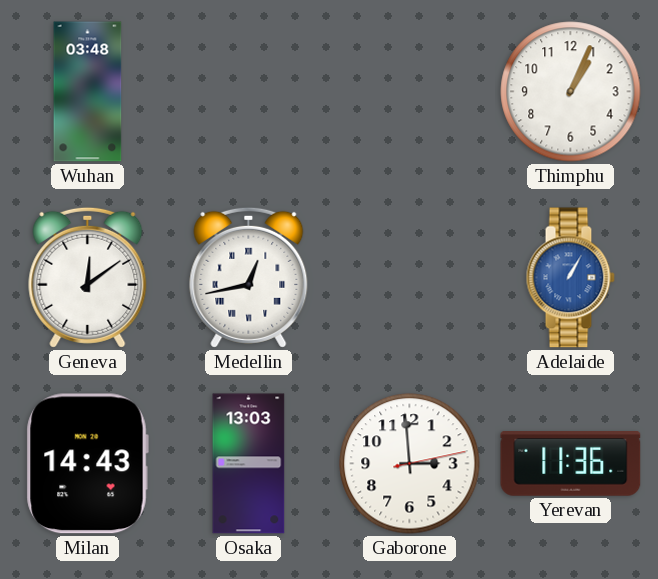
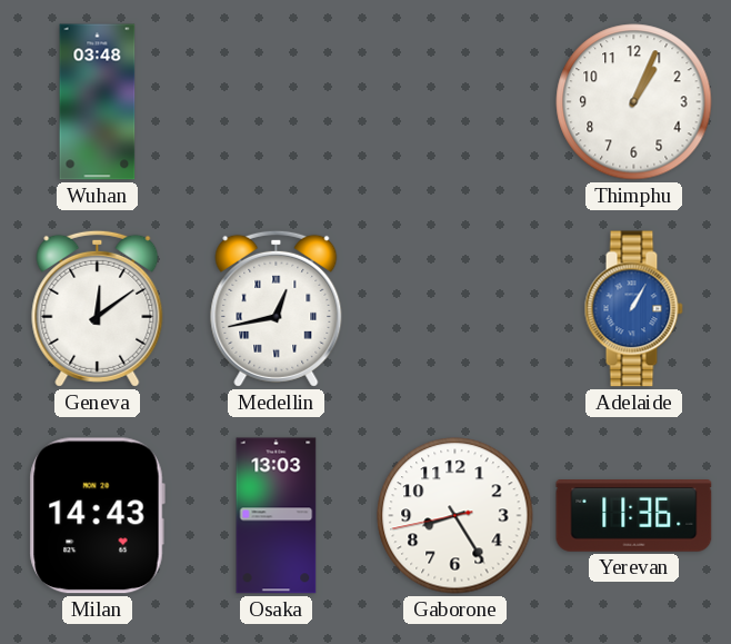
Gaborone: 2:59 -> 8:24 (455, 516)
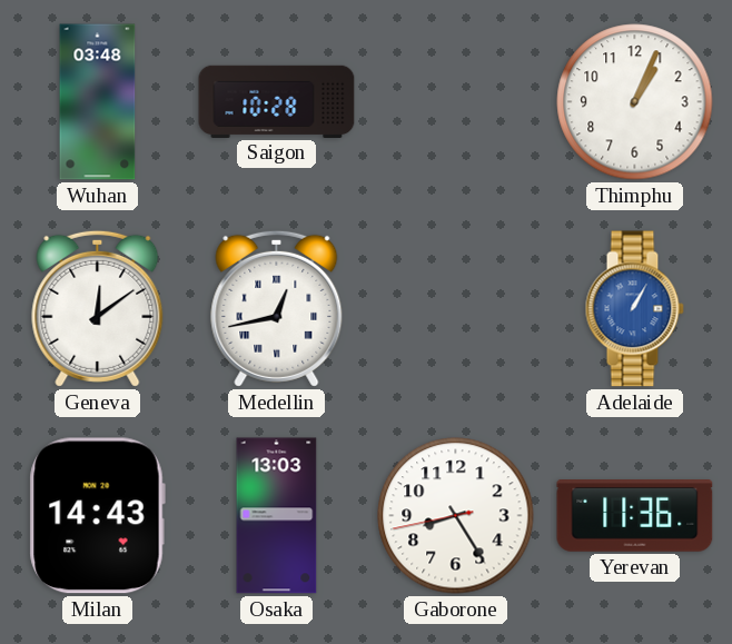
Saigon: none -> 10:28 (277, 101)
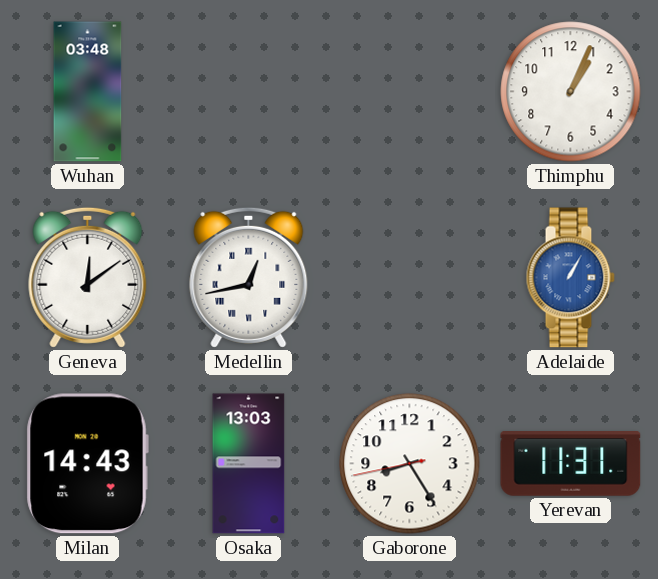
Saigon: 10:28 -> none (277, 101)
Yerevan: 11:36 -> 11:31 (571, 464)
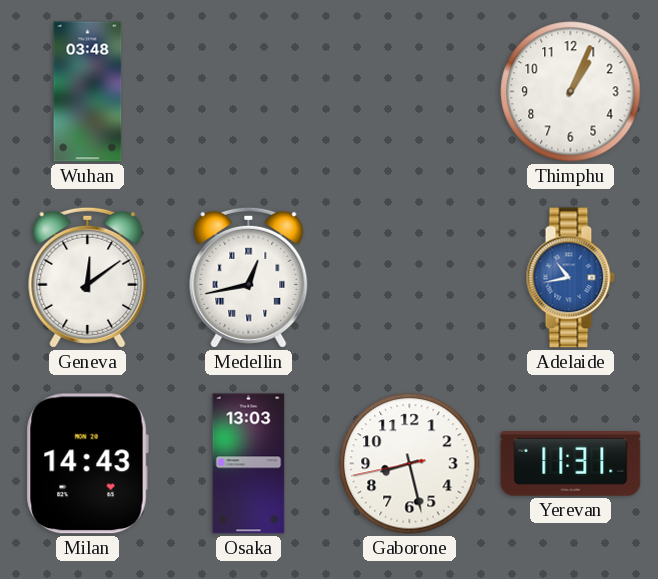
Adelaide: 1:05 -> 10:43 (570, 278)
Gaborone: 8:24 -> 8:27 (410, 464)
